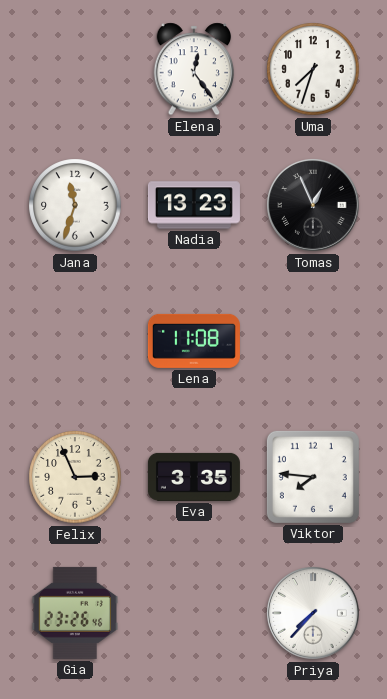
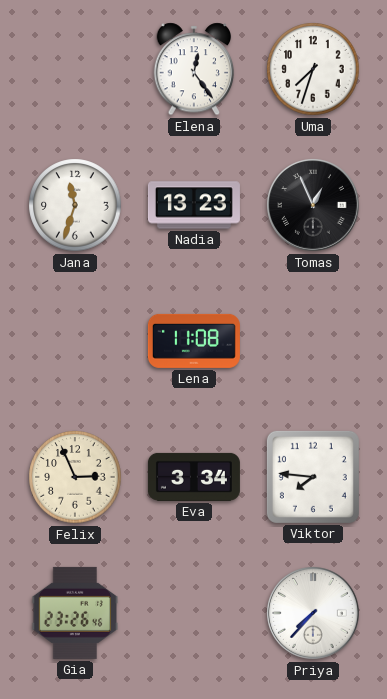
Eva: 3:35 -> 3:34 (194, 477)
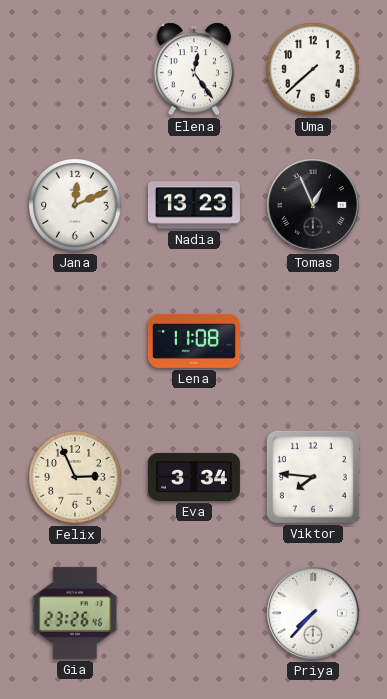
Uma: 7:33 -> 7:38 (313, 69)
Jana: 11:33 -> 12:11 (75, 205)
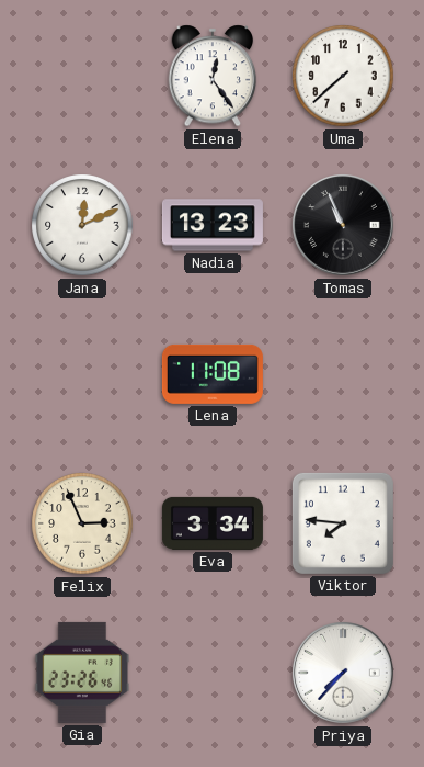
Tomas: 12:56 -> 10:56 (344, 226)
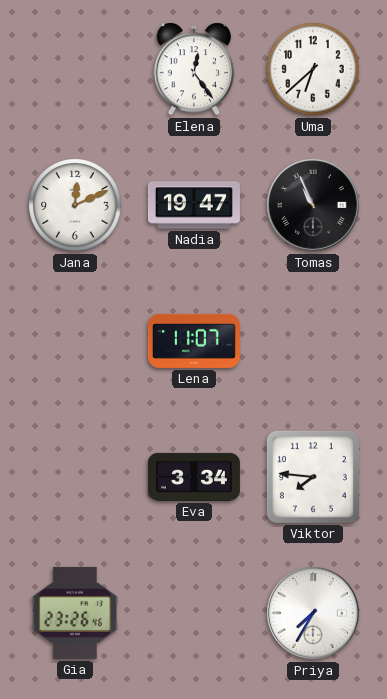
Uma: 7:38 -> 6:38 (313, 69)
Nadia: 13:23 -> 19:47 (194, 205)
Lena: 11:08 -> 11:07 (194, 341)
Felix: 2:56 -> none (82, 523)
Priya: 7:37 -> 7:35 (314, 614)
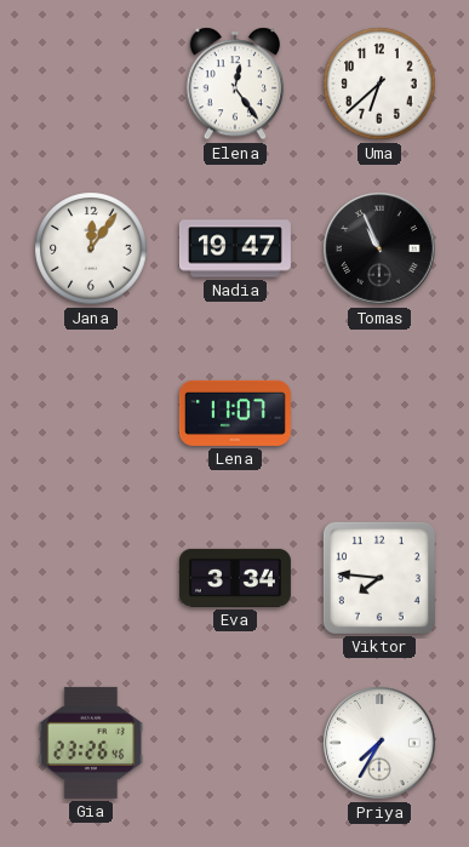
Jana: 12:11 -> 12:06 (91, 248)
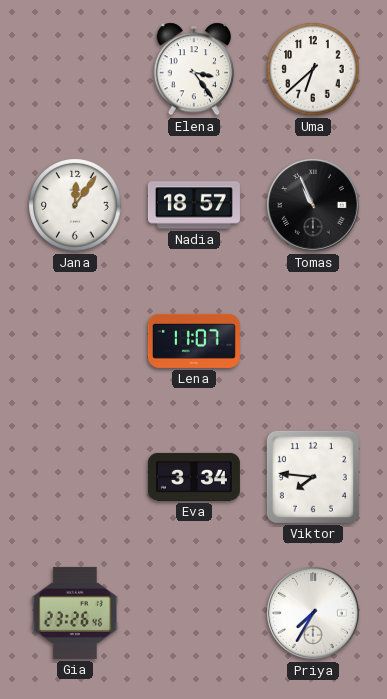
Elena: 12:24 -> 3:24 (194, 69)
Nadia: 19:47 -> 18:57 (194, 205)
